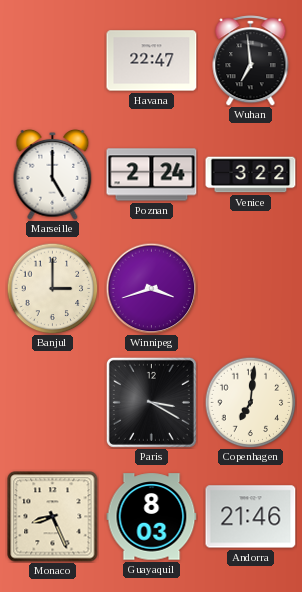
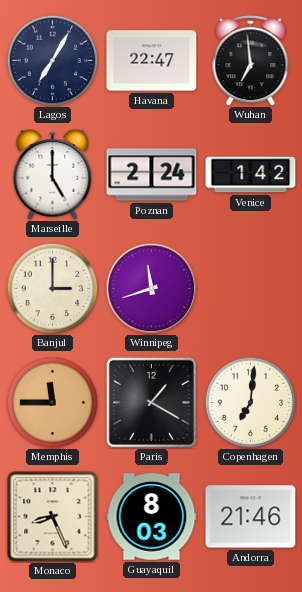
Lagos: none -> 7:05 (52, 60)
Venice: 3:22 -> 1:42 (251, 175)
Winnipeg: 3:42 -> 11:42 (151, 288)
Memphis: none -> 11:45 (52, 402)
Paris: 3:20 -> 1:20 (151, 402)
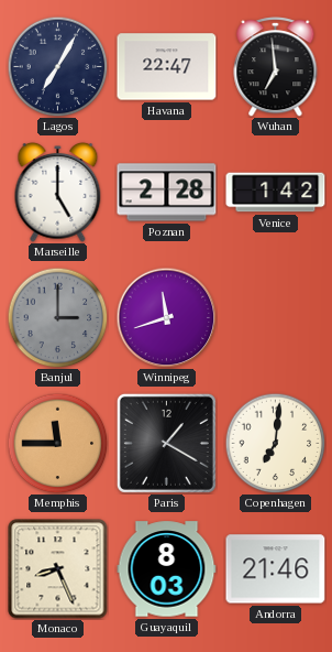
Poznan: 2:24 -> 2:28 (167, 193)
Banjul dial: cream -> grey (57, 317)
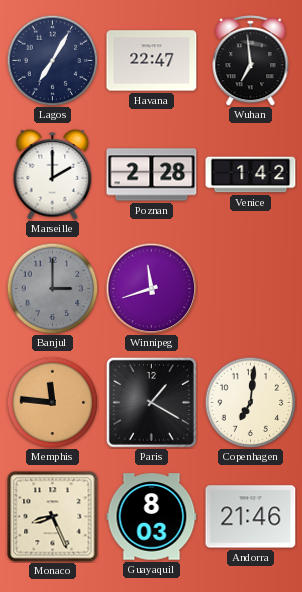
Marseille: 5:00 -> 2:00 (53, 174)
Memphis: 11:45 -> 11:46 (52, 402)
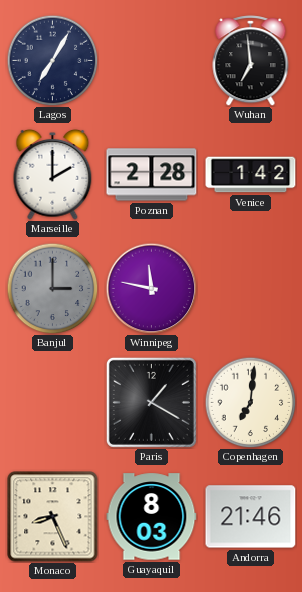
Havana: 22:47 -> none (152, 61)
Winnipeg: 11:42 -> 11:47 (151, 288)
Memphis: 11:46 -> none (52, 402)
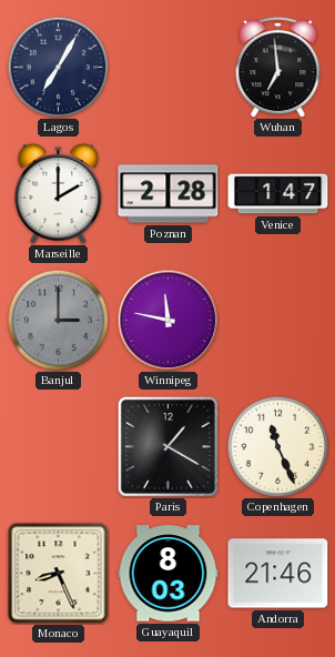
Venice: 1:42 -> 1:47 (278, 194)
Copenhagen: 7:01 -> 11:26 (277, 446)
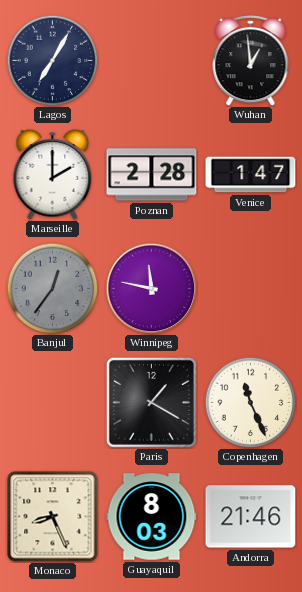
Wuhan: 6:59 -> 12:59 (251, 61)
Banjul: 3:00 -> 12:36 (52, 288)
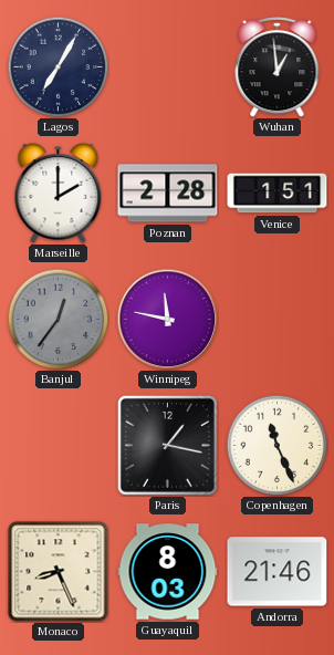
Venice: 1:47 -> 1:51 (278, 194)
Paris: 1:20 -> 1:17 (167, 445)
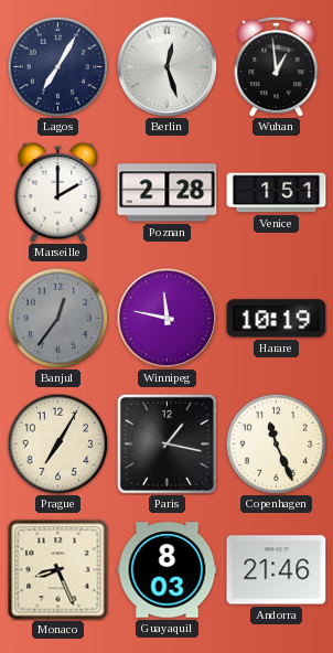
Berlin: none -> 12:27 (166, 66)
Harare: none -> 10:19 (277, 319)
Prague: none -> 7:05 (57, 443)
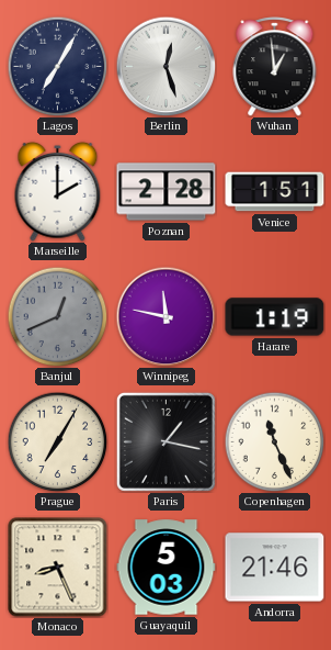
Banjul: 12:36 -> 12:41 (57, 316)
Harare: 10:19 -> 1:19 (275, 317)
Guayaquil: 8:03 -> 5:03 (167, 568)
